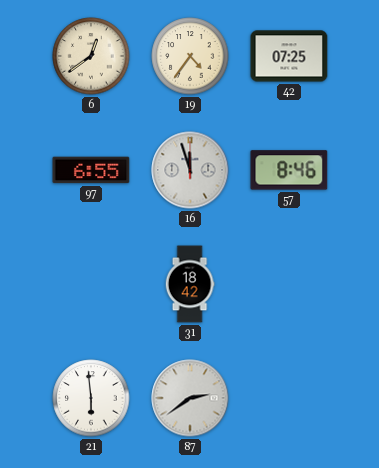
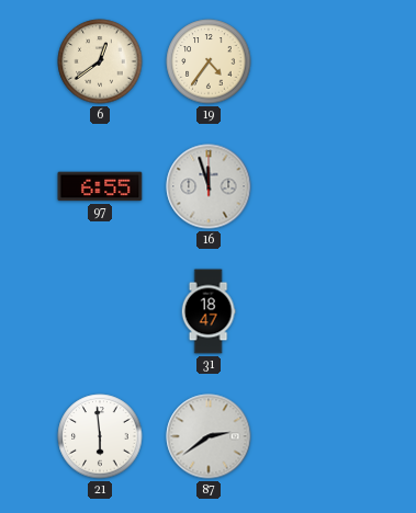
42: 07:25 -> none (289, 56)
57: 8:46 -> none (289, 170)
31: 18:42 -> 18:47 (209, 311)
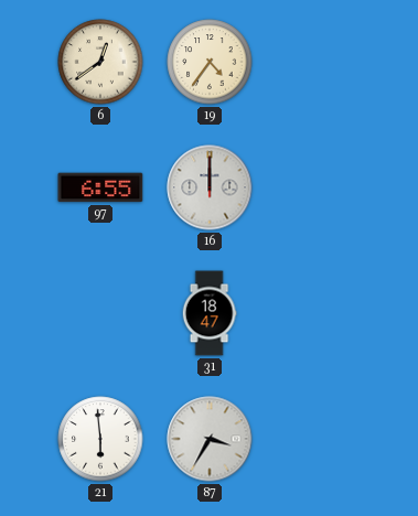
16: 11:57 -> 12:00 (210, 187)
87: 2:39 -> 3:35 (210, 439)
